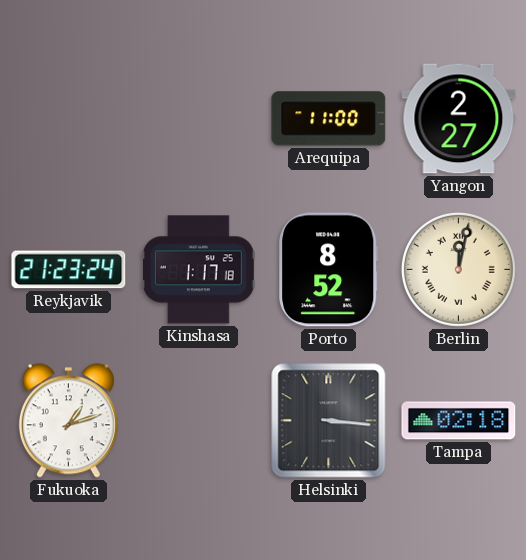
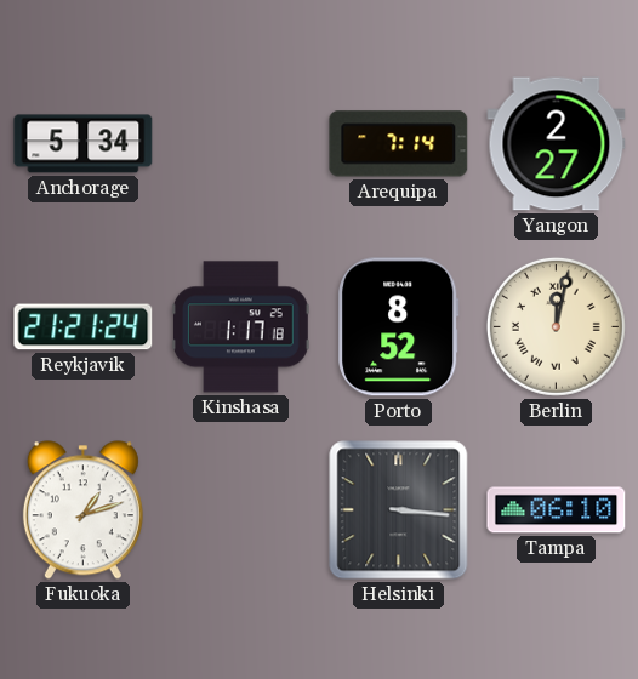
Anchorage: none -> 5:34 (84, 144)
Arequipa: 11:00 -> 7:14 (399, 144)
Reykjavik: 21:23 -> 21:21 (84, 327)
Tampa: 02:18 -> 06:10 (557, 510)
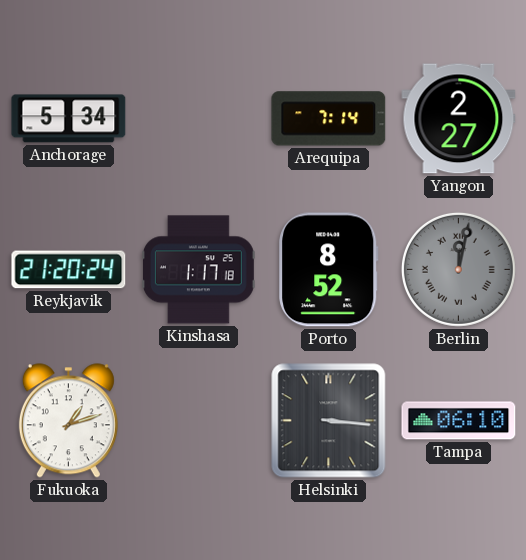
Reykjavik: 21:21 -> 21:20 (69, 270)
Berlin dial: cream -> grey (458, 269)
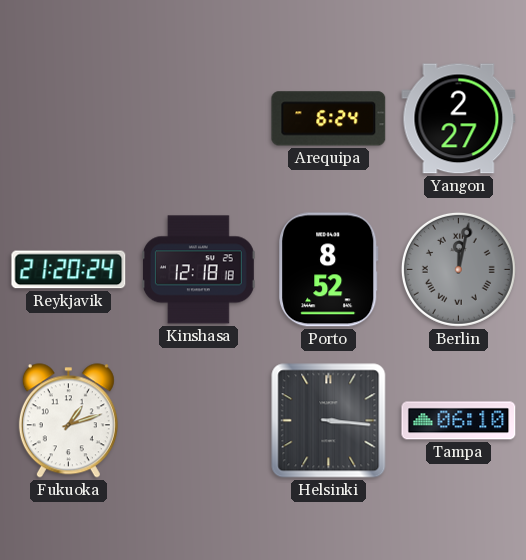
Anchorage: 5:34 -> none (69, 119)
Arequipa: 7:14 -> 6:24 (329, 119)
Kinshasa: 1:17 -> 12:18 (198, 270)
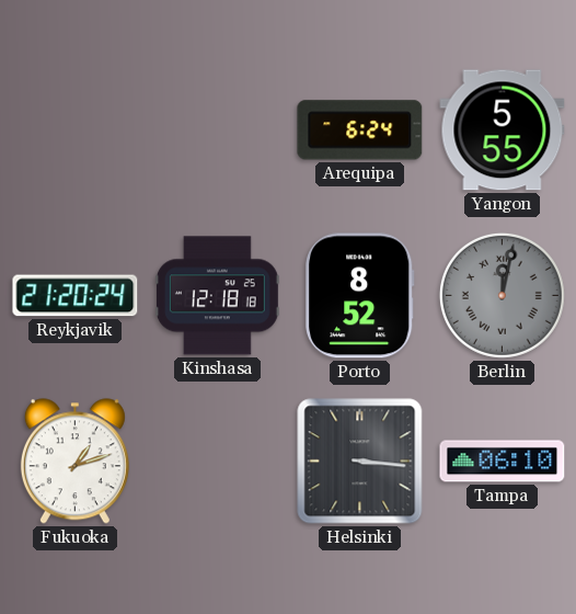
Yangon: 2:27 -> 5:55 (503, 130)
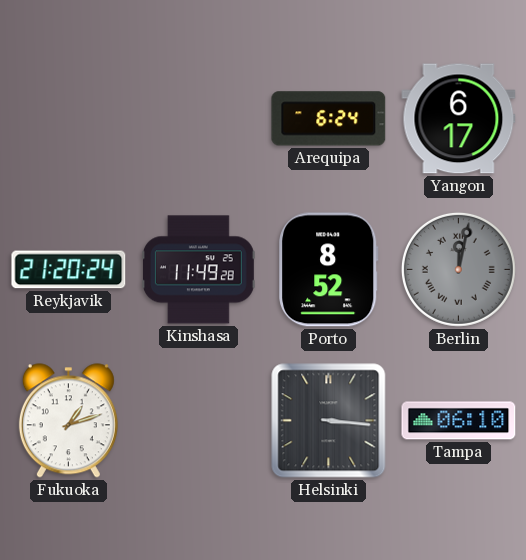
Yangon: 5:55 -> 6:17 (459, 119)
Kinshasa: 12:18 -> 11:49 (198, 270)
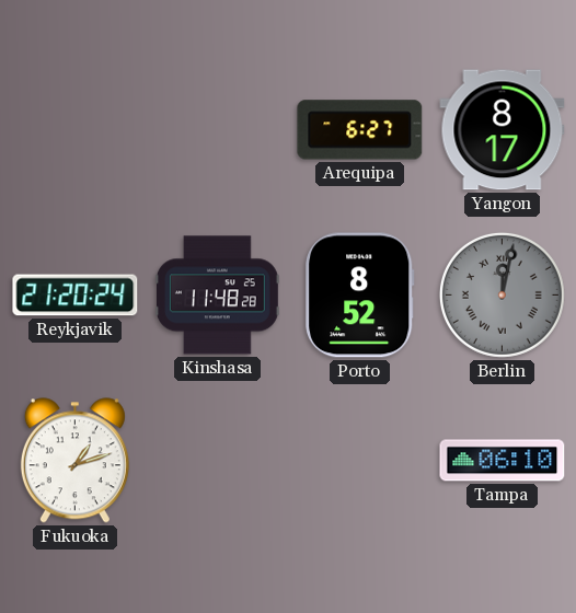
Arequipa: 6:24 -> 6:27 (360, 130)
Yangon: 6:17 -> 8:17 (503, 130)
Kinshasa: 11:49 -> 11:48 (217, 296)
Helsinki: 3:16 -> none (329, 421)
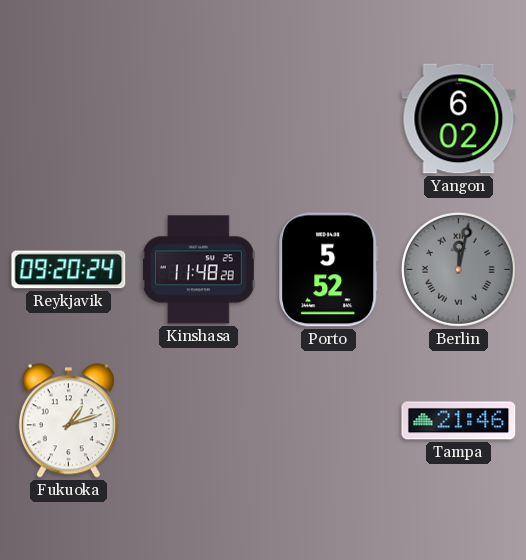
Arequipa: 6:27 -> none (360, 130)
Yangon: 8:17 -> 6:02 (459, 119)
Reykjavik: 21:20 -> 09:20 (69, 270)
Porto: 8:52 -> 5:52 (329, 270)
Tampa: 06:10 -> 21:46 (459, 421)
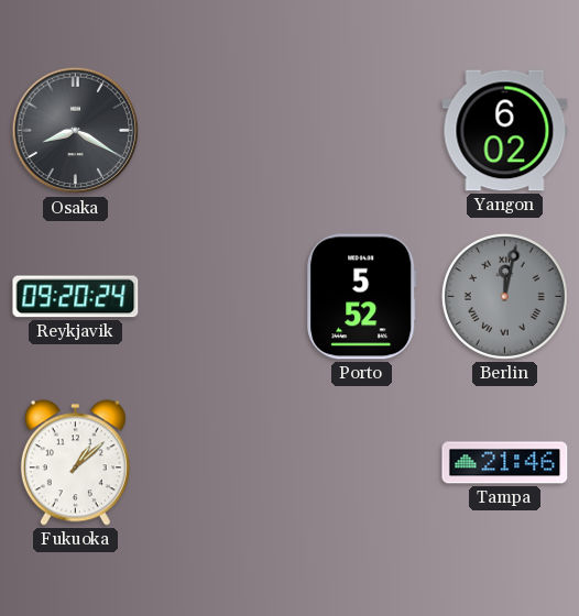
Osaka: none -> 8:20 (76, 131)
Kinshasa: 11:48 -> none (198, 270)
Fukuoka: 1:12 -> 1:08 (75, 463)
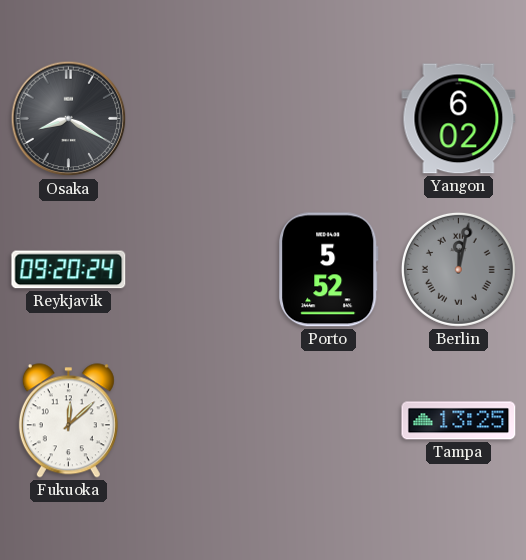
Fukuoka: 1:08 -> 12:08 (68, 421)
Tampa: 21:46 -> 13:25 (459, 421)
